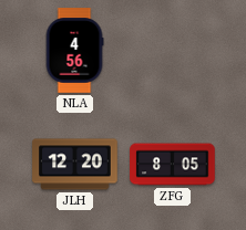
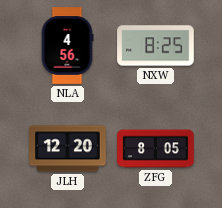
NXW: none -> 8:25 (156, 46)
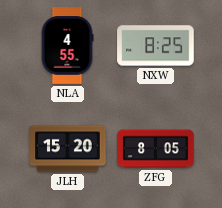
NLA: 4:56 -> 4:55 (67, 46)
JLH: 12:20 -> 15:20 (68, 149)
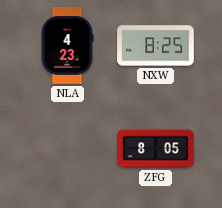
NLA: 4:55 -> 4:23 (67, 46)
JLH: 15:20 -> none (68, 149)
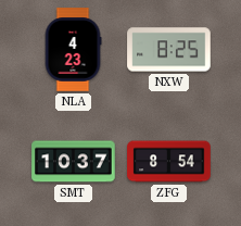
SMT: none -> 10:37 (74, 162)
ZFG: 8:05 -> 8:54 (169, 162)
